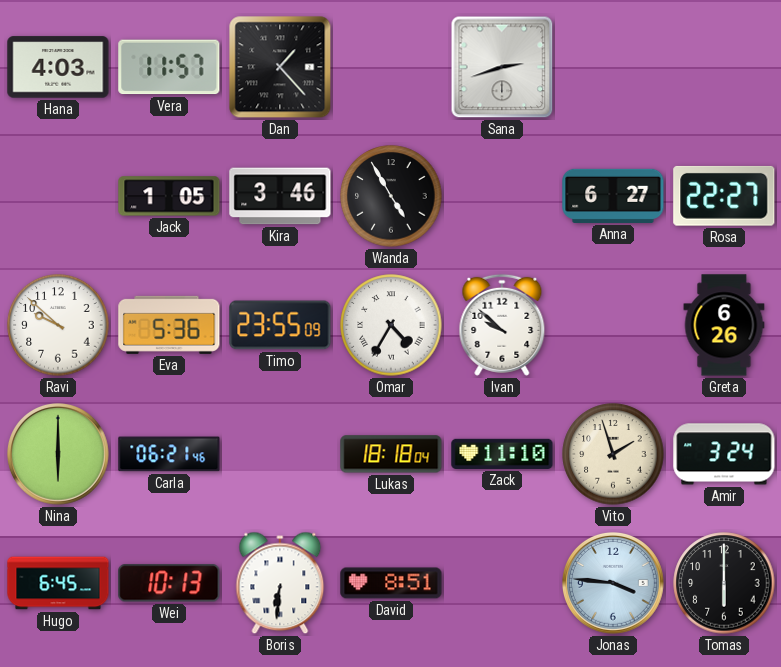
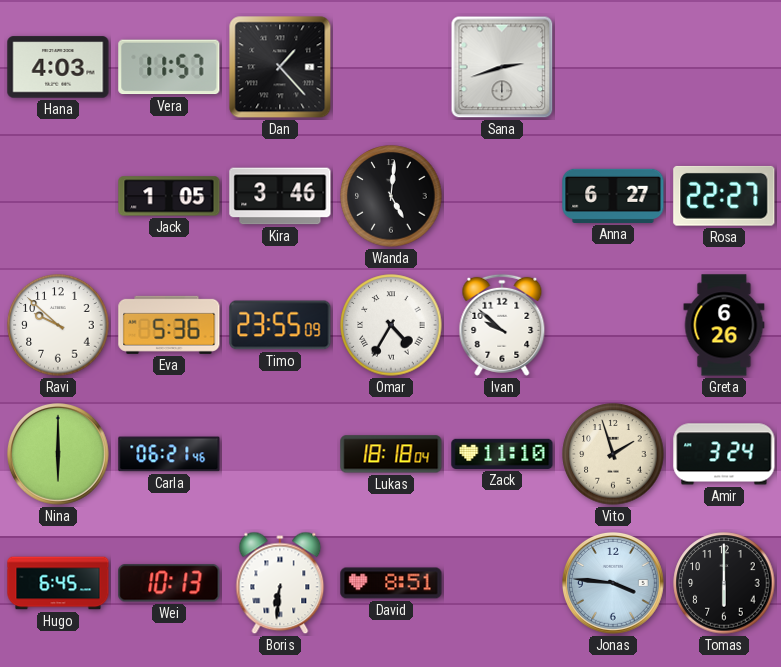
Wanda: 4:55 -> 5:01 (391, 196)
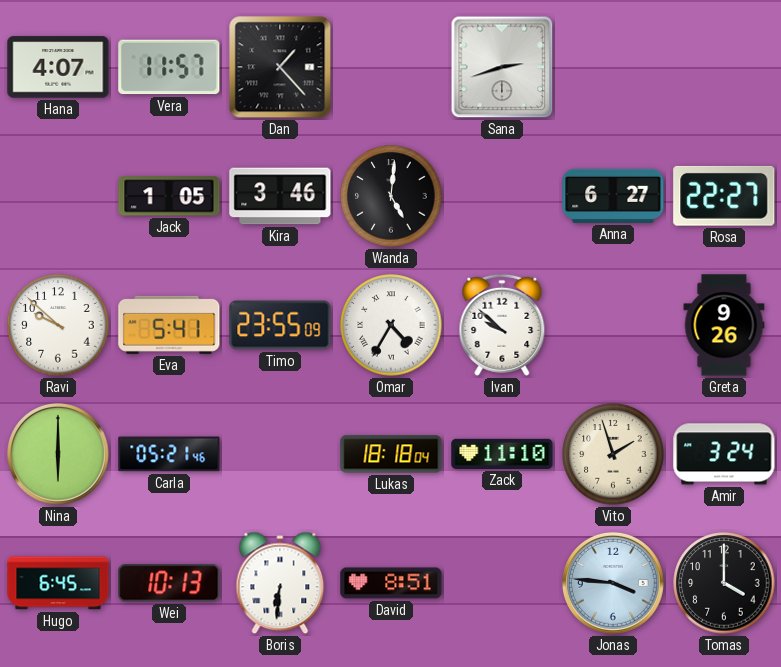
Hana: 4:03 -> 4:07 (58, 67)
Eva: 5:36 -> 5:41 (169, 325)
Greta: 6:26 -> 9:26 (724, 325)
Carla: 06:21 -> 05:21 (169, 454)
Tomas: 6:00 -> 4:00 (724, 583)
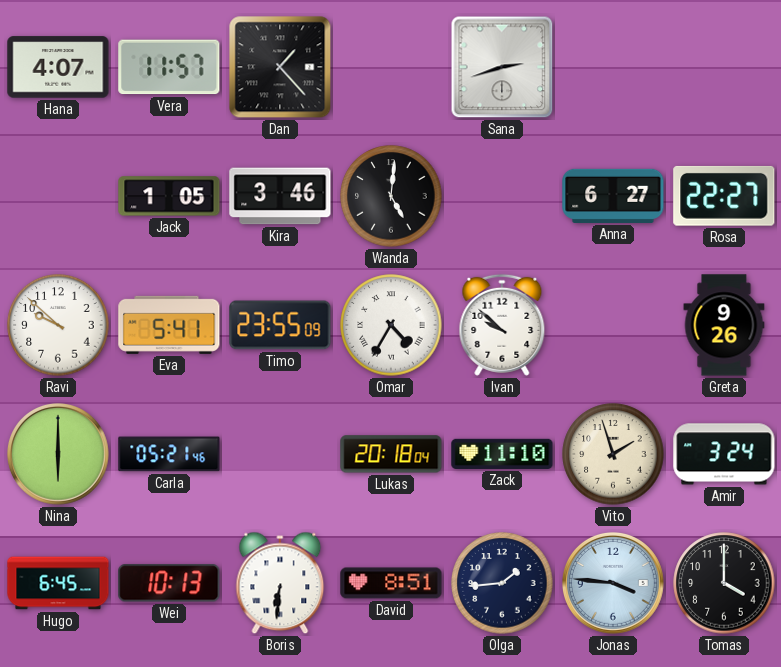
Lukas: 18:18 -> 20:18 (391, 454)
Olga: none -> 1:44 (502, 583)
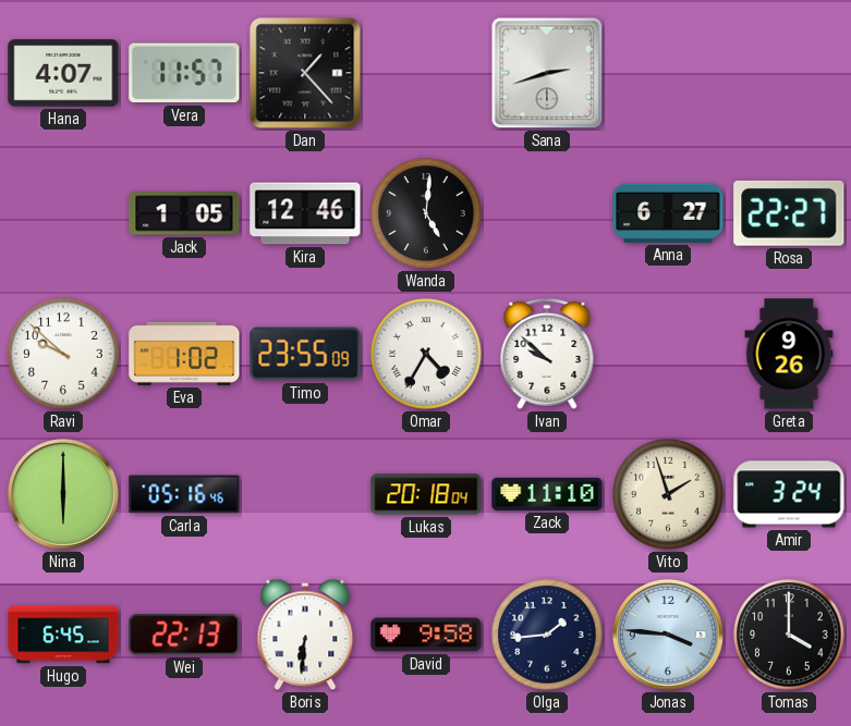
Kira: 3:46 -> 12:46 (305, 213)
Eva: 5:41 -> 1:02 (184, 354)
Carla: 05:21 -> 05:16 (184, 494)
Wei: 10:13 -> 22:13 (184, 635)
David: 8:51 -> 9:58 (426, 635)
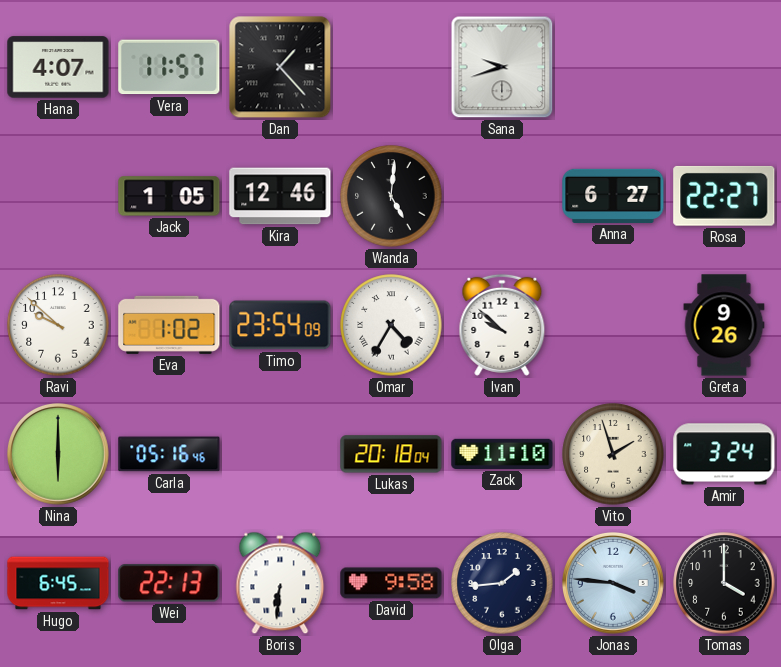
Sana: 2:42 -> 9:42 (502, 67)
Timo: 23:55 -> 23:54 (280, 325)
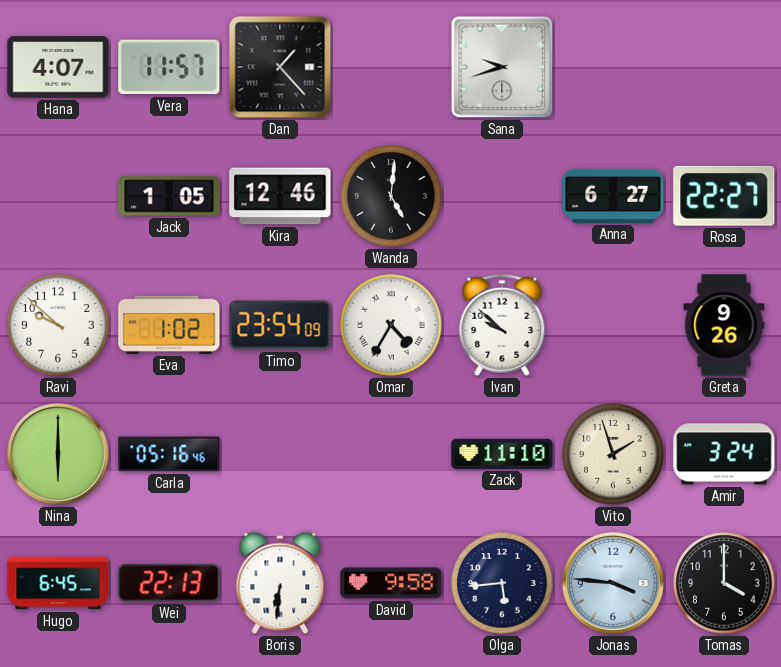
Lukas: 20:18 -> none (391, 454)
Olga: 1:44 -> 5:44 (502, 583)
